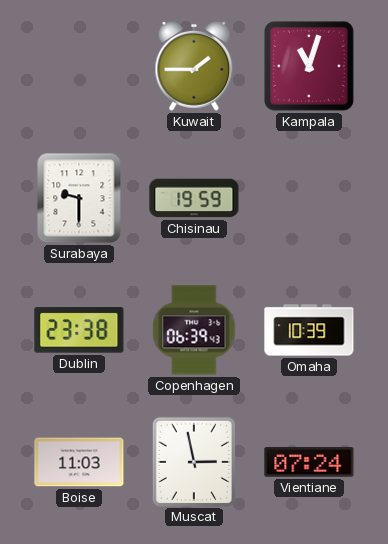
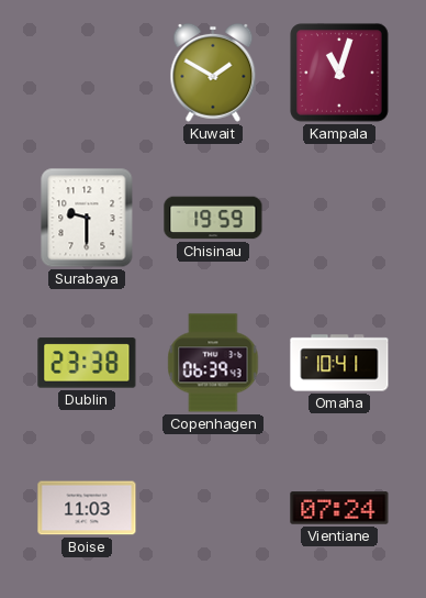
Kuwait: 1:45 -> 1:50 (213, 73)
Omaha: 10:39 -> 10:41 (339, 363)
Muscat: 2:58 -> none (193, 461)
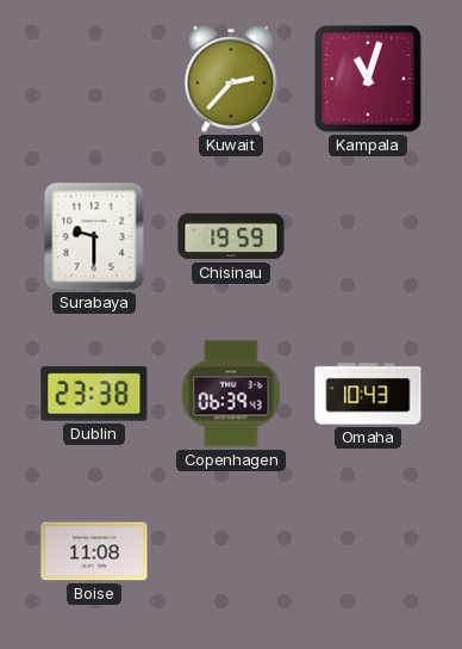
Kuwait: 1:50 -> 2:37 (231, 79)
Omaha: 10:41 -> 10:43 (368, 394)
Boise: 11:03 -> 11:08 (94, 551)
Vientiane: 07:24 -> none (339, 508)
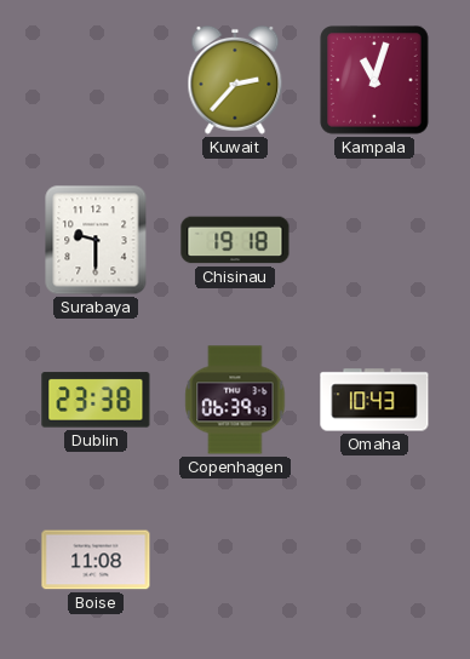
Chisinau: 19:59 -> 19:18 (235, 240)
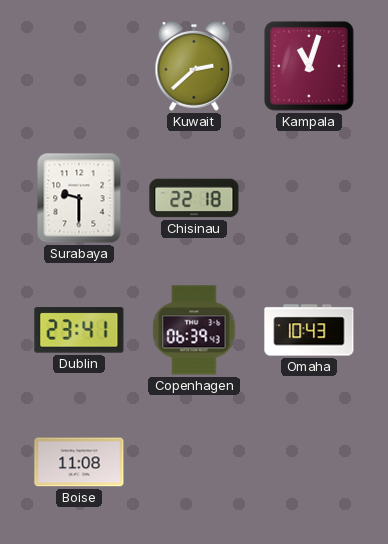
Kuwait: 2:37 -> 2:38 (194, 66)
Chisinau: 19:18 -> 22:18 (194, 198)
Dublin: 23:38 -> 23:41 (79, 330)
